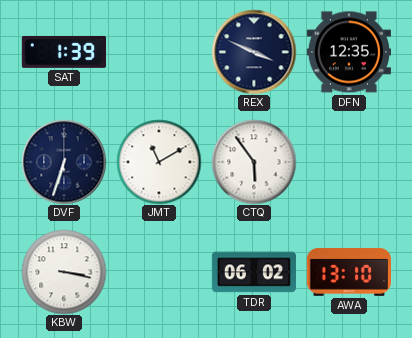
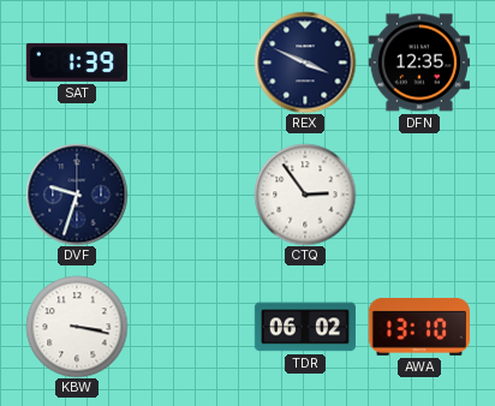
DVF: 6:33 -> 9:33 (77, 195)
JMT: 11:10 -> none (159, 162)
CTQ: 5:54 -> 2:54 (305, 195)
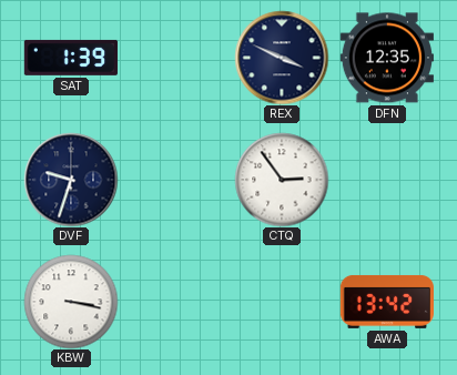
TDR: 06:02 -> none (305, 327)
AWA: 13:10 -> 13:42 (387, 302)
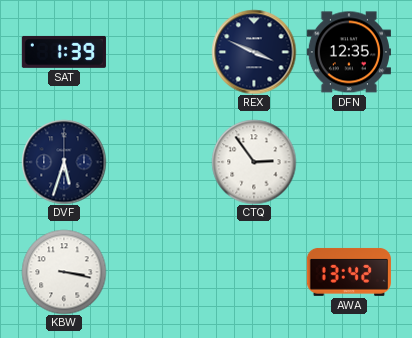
DVF: 9:33 -> 5:33 (64, 162)
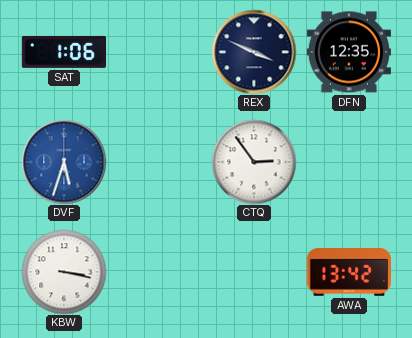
SAT: 1:39 -> 1:06 (64, 52)
DVF dial: navy -> blue (64, 162)
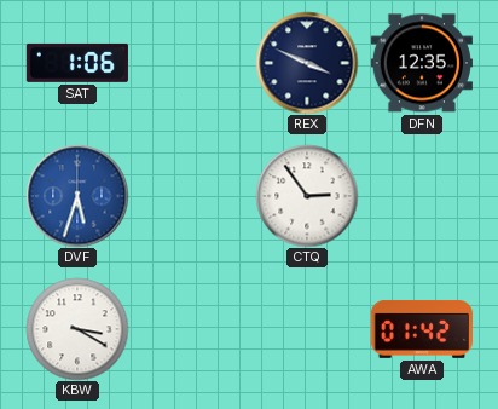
KBW: 3:17 -> 3:20 (77, 329)
AWA: 13:42 -> 01:42 (422, 329)
